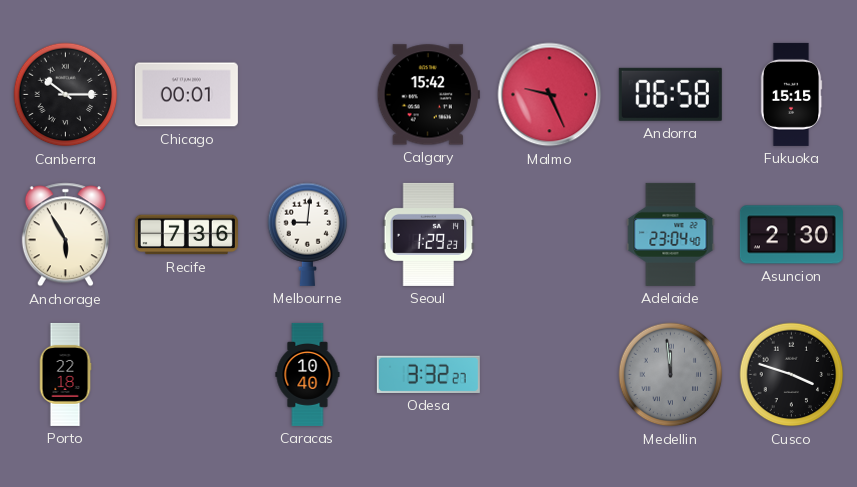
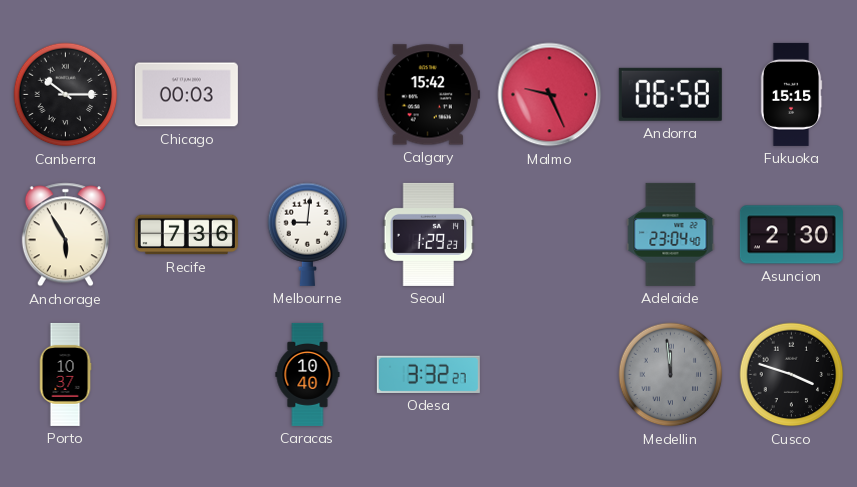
Chicago: 00:01 -> 00:03 (186, 95)
Porto: 22:18 -> 10:37 (65, 374)
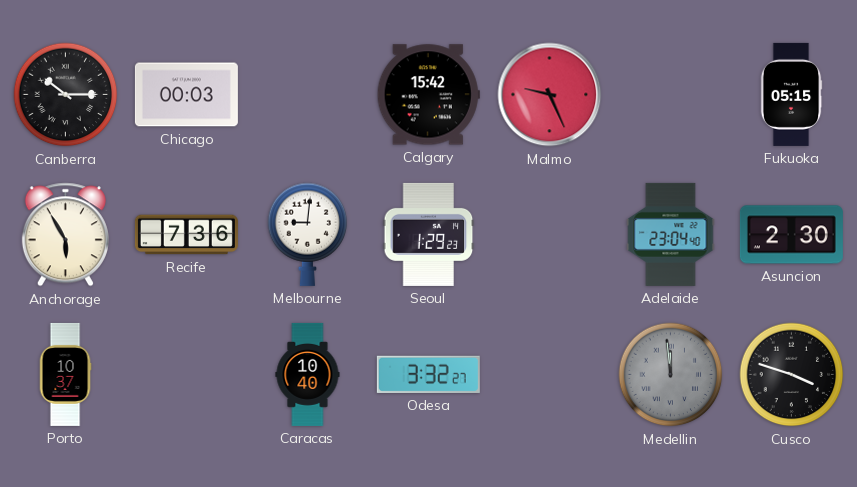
Andorra: 06:58 -> none (670, 94)
Fukuoka: 15:15 -> 05:15 (791, 94)
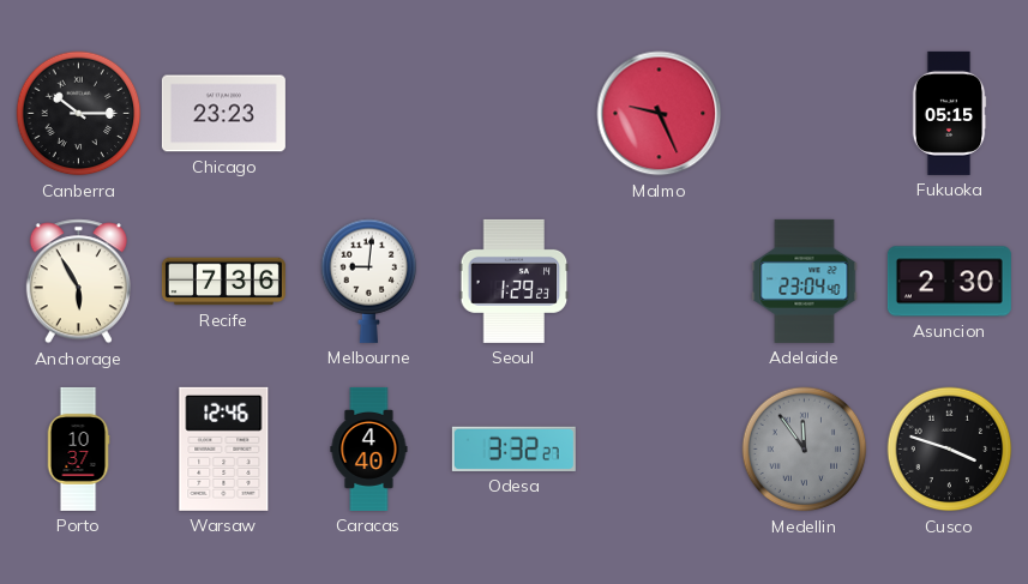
Chicago: 00:03 -> 23:23 (223, 114)
Calgary: 15:42 -> none (428, 95)
Warsaw: none -> 12:46 (224, 448)
Caracas: 10:40 -> 4:40 (369, 448)
Medellin: 11:59 -> 11:54 (805, 450)
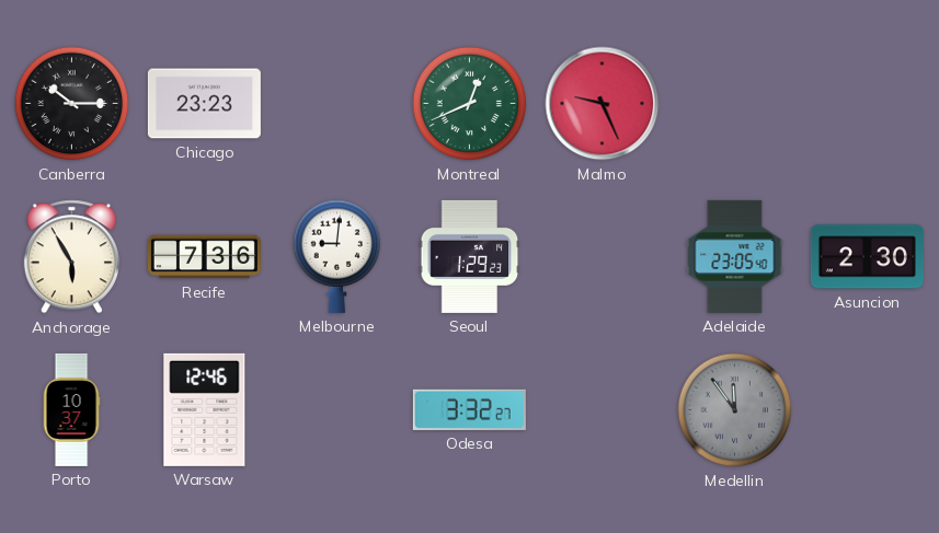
Montreal: none -> 12:41 (470, 104)
Fukuoka: 05:15 -> none (949, 113)
Adelaide: 23:04 -> 23:05 (735, 256)
Caracas: 4:40 -> none (369, 448)
Cusco: 3:48 -> none (950, 450)
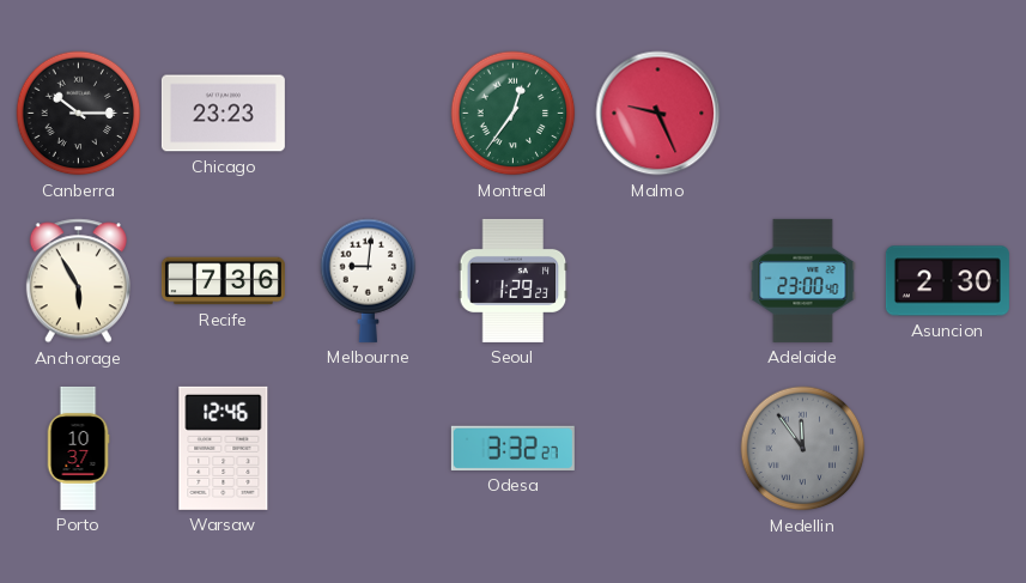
Montreal: 12:41 -> 12:36 (514, 114)
Adelaide: 23:05 -> 23:00 (803, 280)
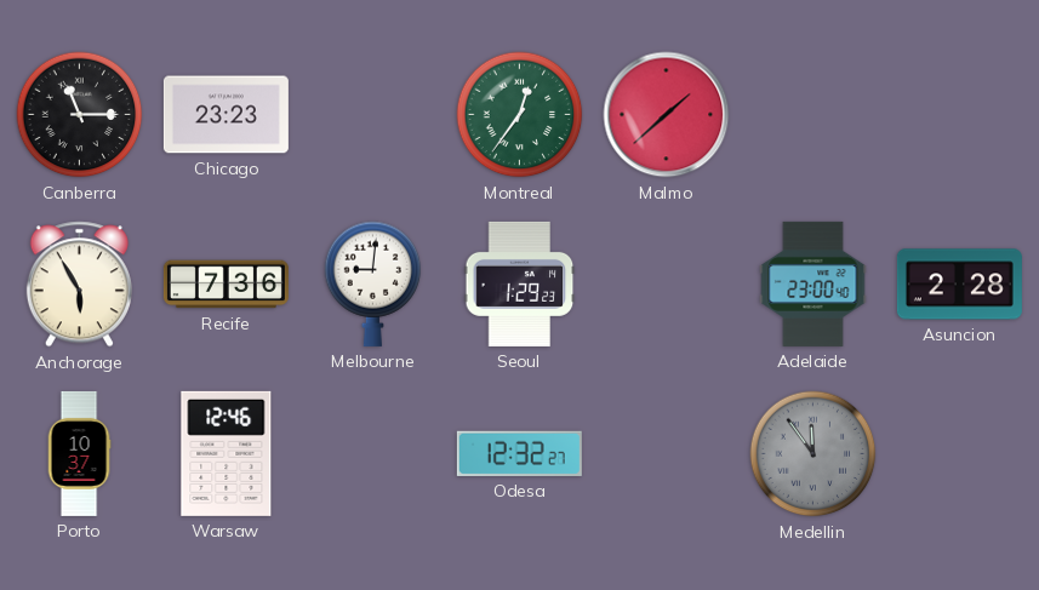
Canberra: 10:15 -> 11:15 (80, 115)
Malmo: 9:26 -> 1:38 (667, 115)
Asuncion: 2:30 -> 2:28 (959, 285)
Odesa: 3:32 -> 12:32 (519, 453)
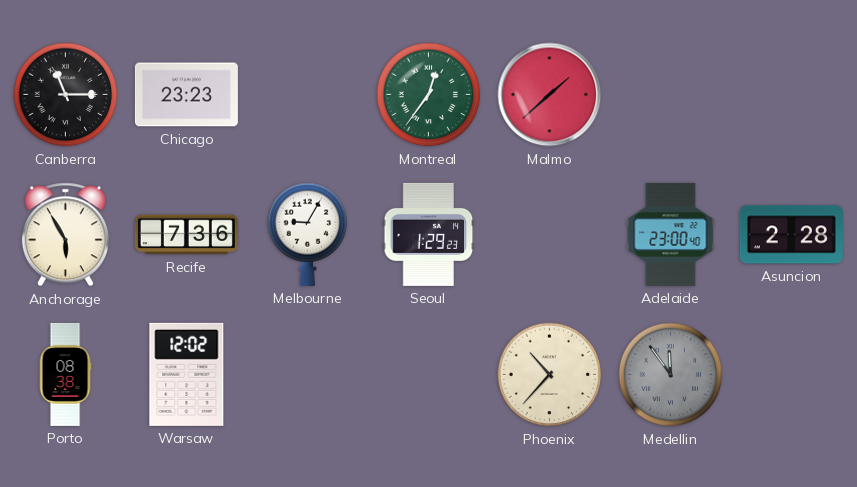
Melbourne: 9:01 -> 9:05 (308, 234)
Porto: 10:37 -> 08:38 (65, 374)
Warsaw: 12:46 -> 12:02 (187, 374)
Odesa: 12:32 -> none (519, 453)
Phoenix: none -> 10:37 (550, 375)
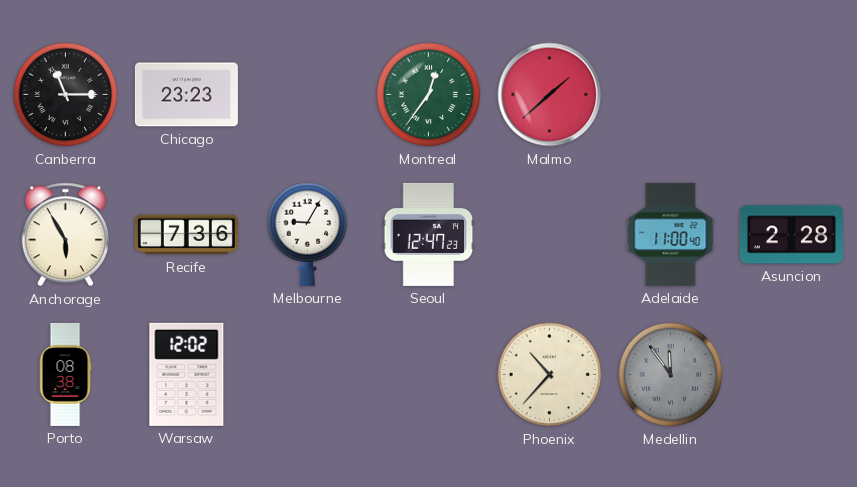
Seoul: 1:29 -> 12:47 (429, 234)
Adelaide: 23:00 -> 11:00 (671, 234)
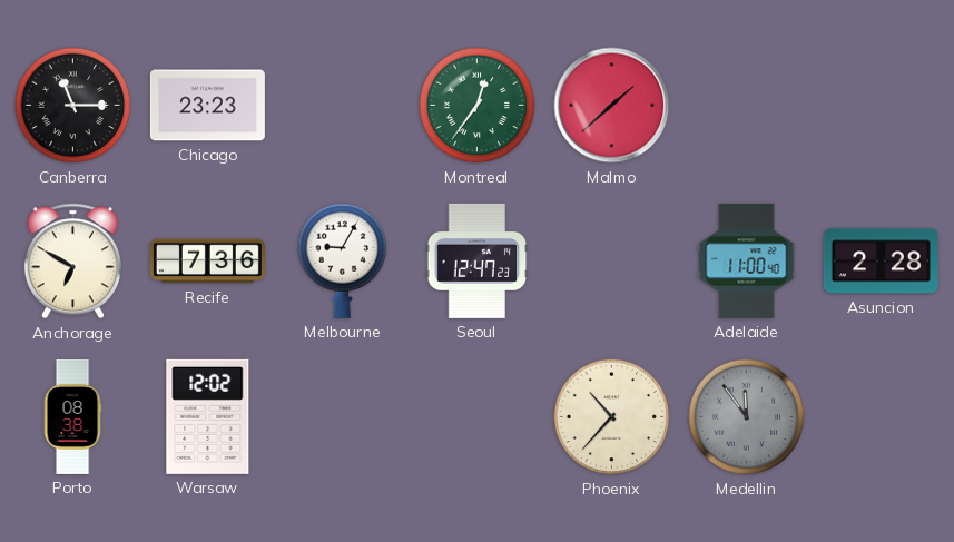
Anchorage: 5:55 -> 6:50 (72, 262)
